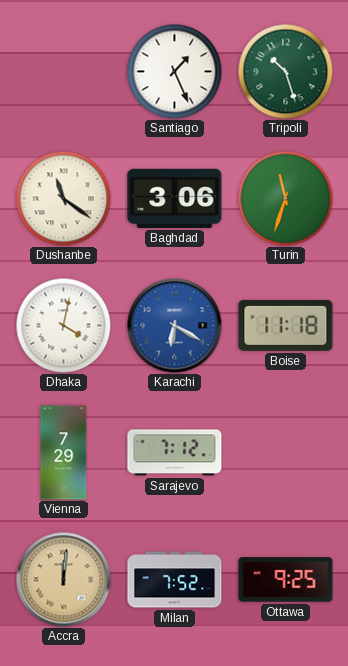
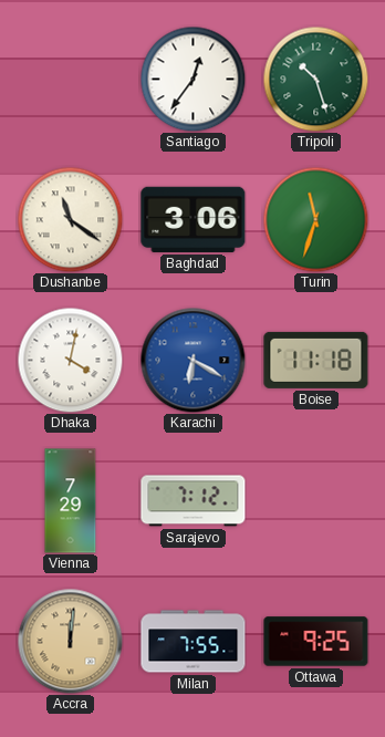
Santiago: 1:26 -> 12:36 (192, 79)
Milan: 7:52 -> 7:55 (194, 642)
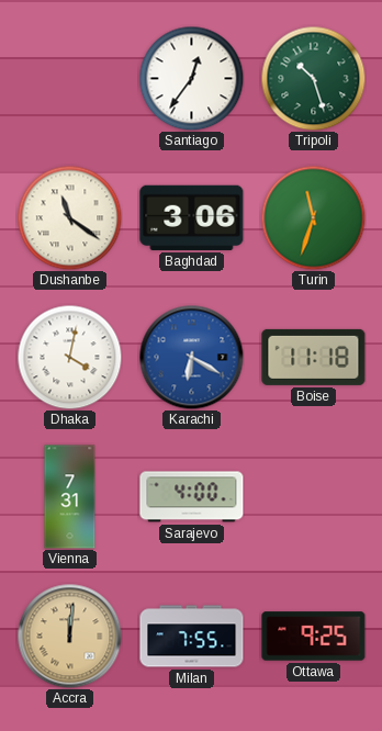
Vienna: 7:29 -> 7:31 (70, 497)
Sarajevo: 7:12 -> 4:00 (192, 497)
